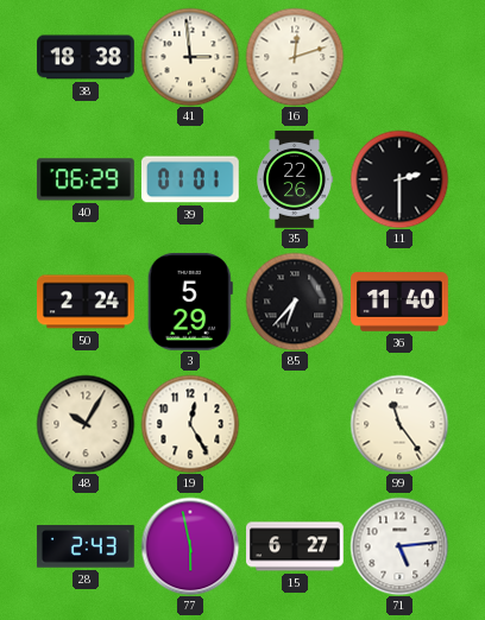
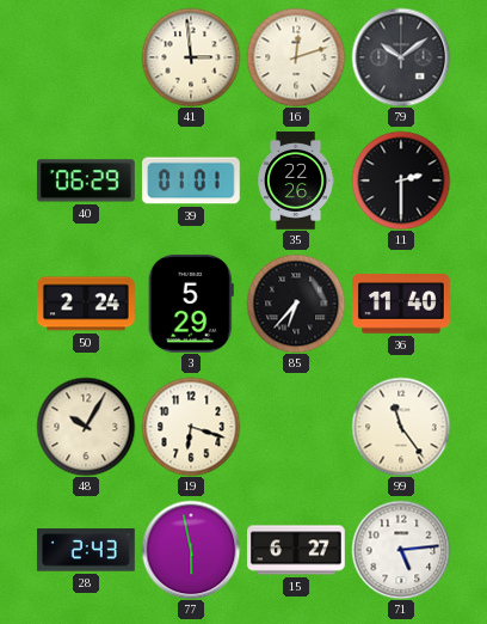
38: 18:38 -> none (86, 57)
79: none -> 10:09 (401, 57)
19: 12:25 -> 6:18 (191, 427)
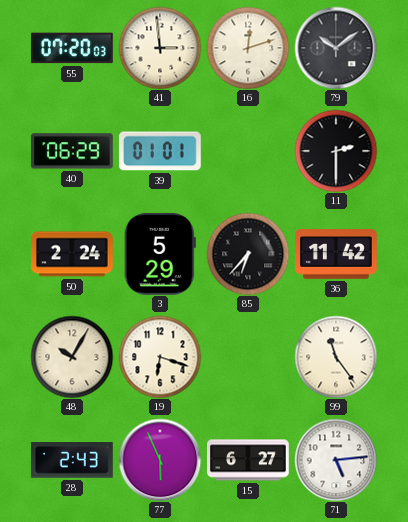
55: none -> 07:20 (72, 48)
35: 22:26 -> none (296, 181)
36: 11:40 -> 11:42 (337, 254)
77: 5:58 -> 5:56 (160, 460)
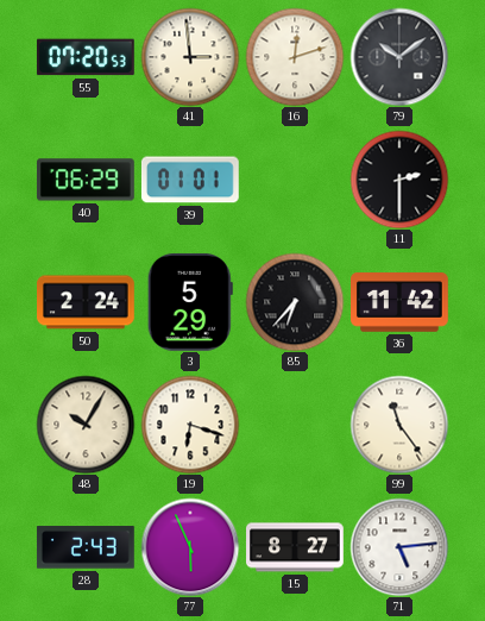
55: 07:20:03 -> 07:20:53 (86, 57)
15: 6:27 -> 8:27 (295, 547)
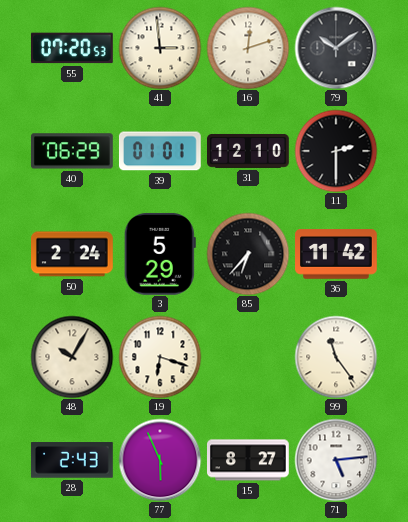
31: none -> 12:10 (249, 151)
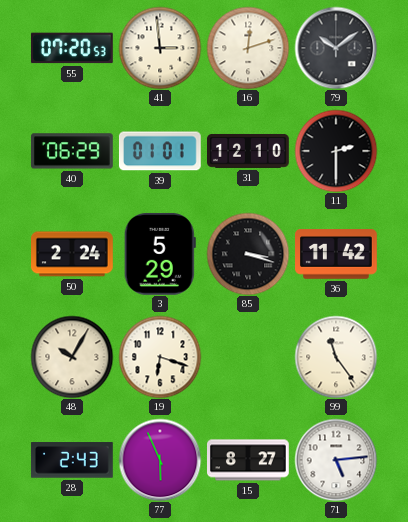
85: 6:37 -> 3:18 (248, 254)
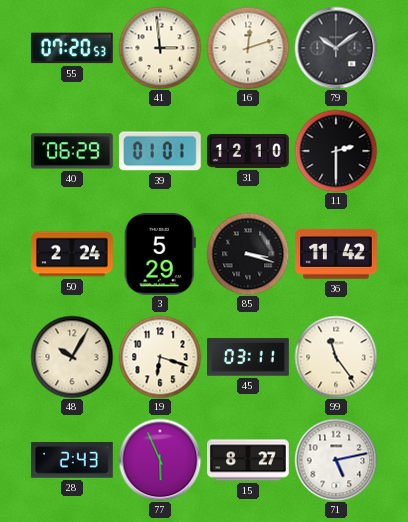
45: none -> 03:11 (249, 357)
71: 5:14 -> 5:13 (336, 460)
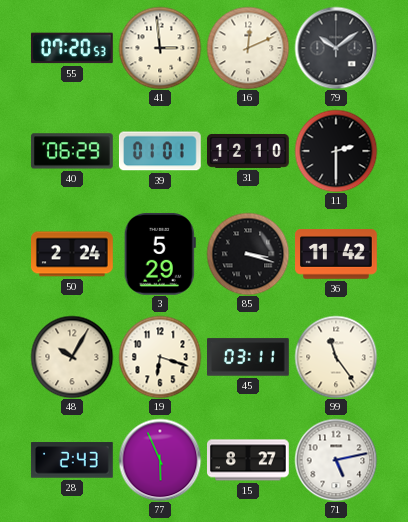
16: 12:12 -> 12:11 (248, 48)
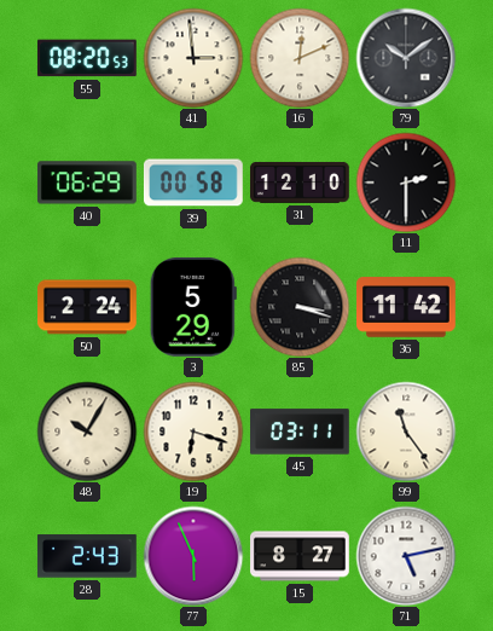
55: 07:20 -> 08:20 (87, 58)
39: 01:01 -> 00:58 (193, 183)
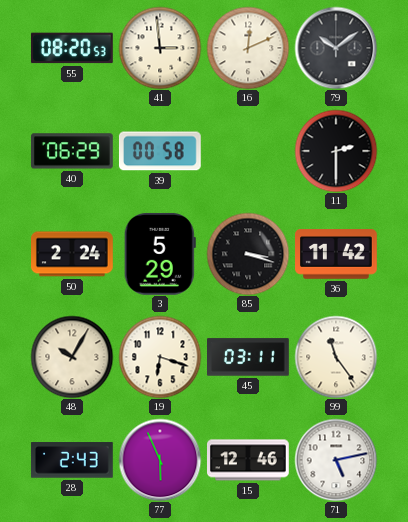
31: 12:10 -> none (301, 183)
15: 8:27 -> 12:46 (248, 460)
